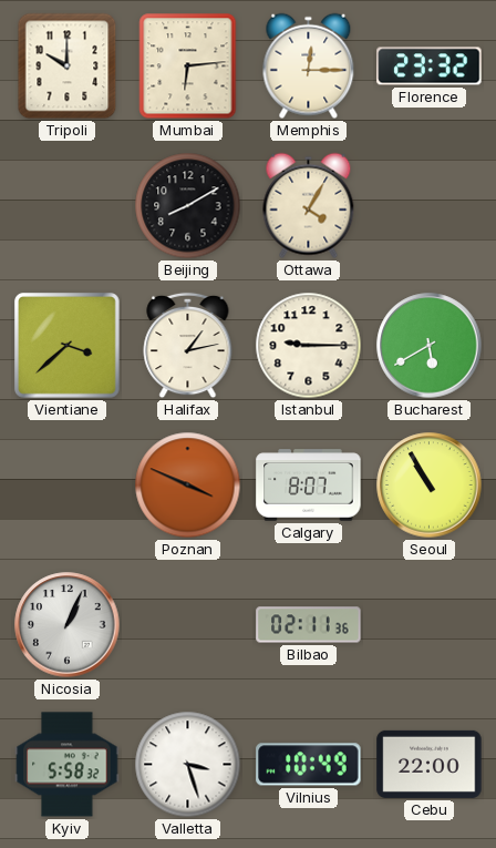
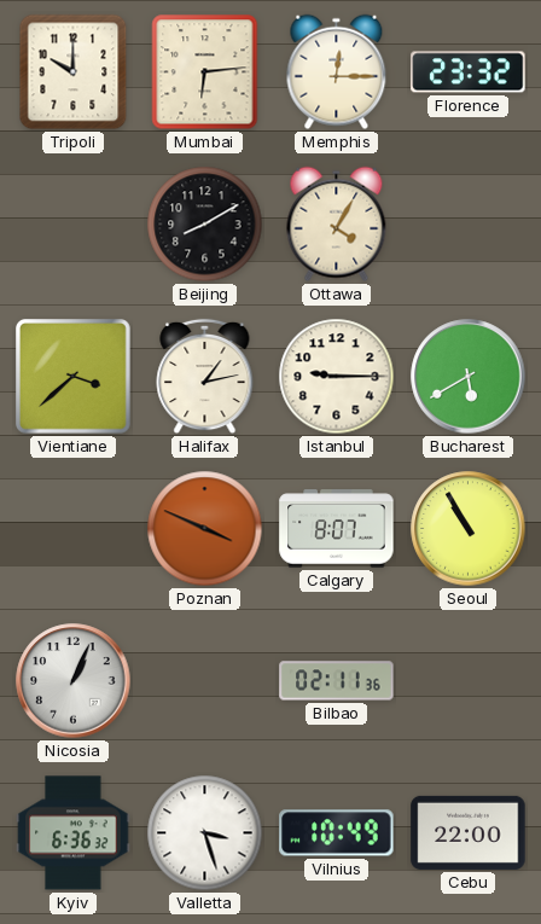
Kyiv: 5:58 -> 6:36 (74, 833)
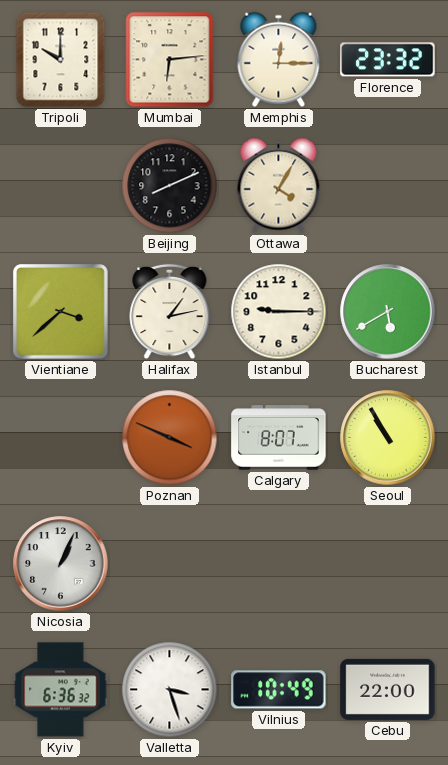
Beijing: 8:10 -> 8:11 (170, 186)
Bilbao: 02:11 -> none (337, 681)
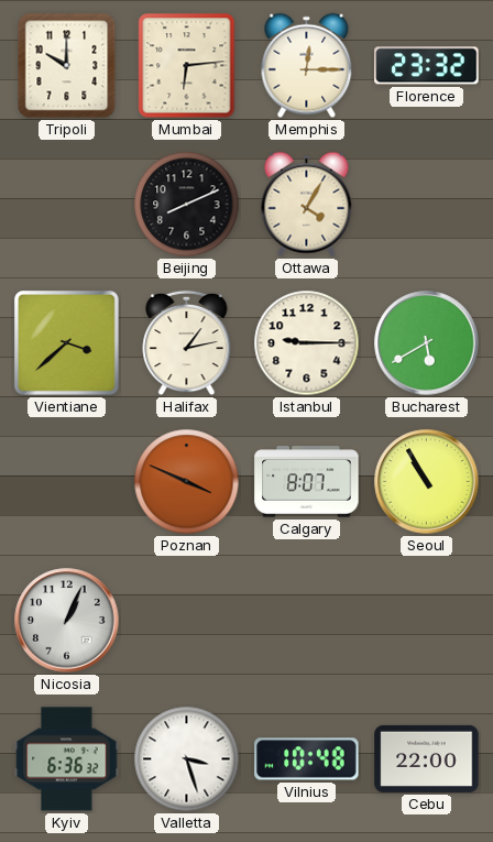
Vilnius: 10:49 -> 10:48 (307, 759)
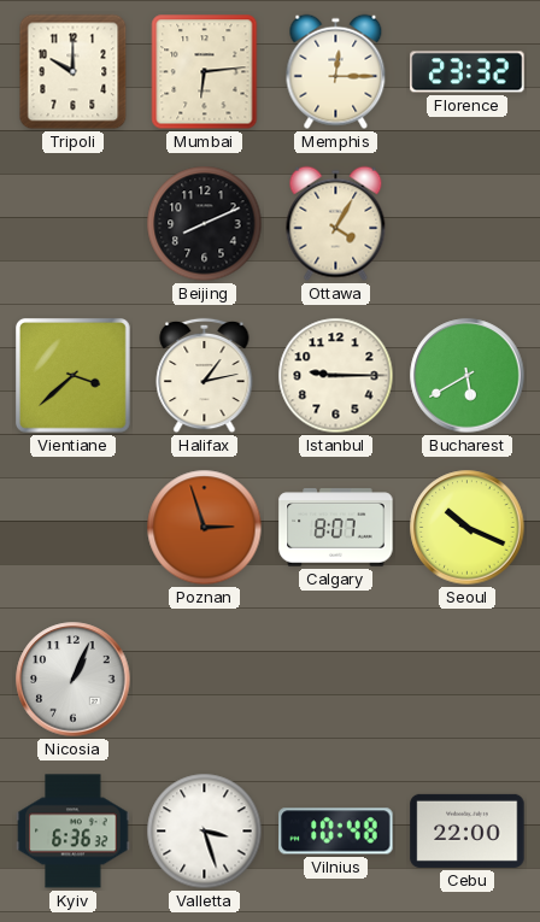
Poznan: 3:49 -> 2:57 (205, 528)
Seoul: 10:55 -> 10:19 (468, 528)
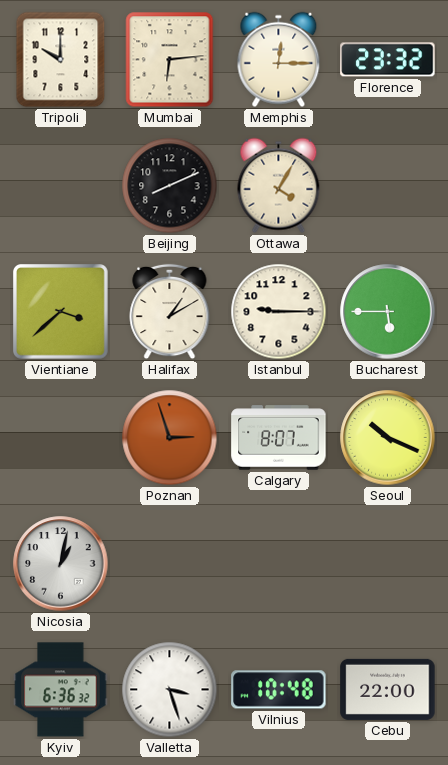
Halifax: 1:13 -> 1:10 (170, 312)
Bucharest: 5:40 -> 5:45 (388, 312)
Nicosia: 1:04 -> 1:02 (61, 564)
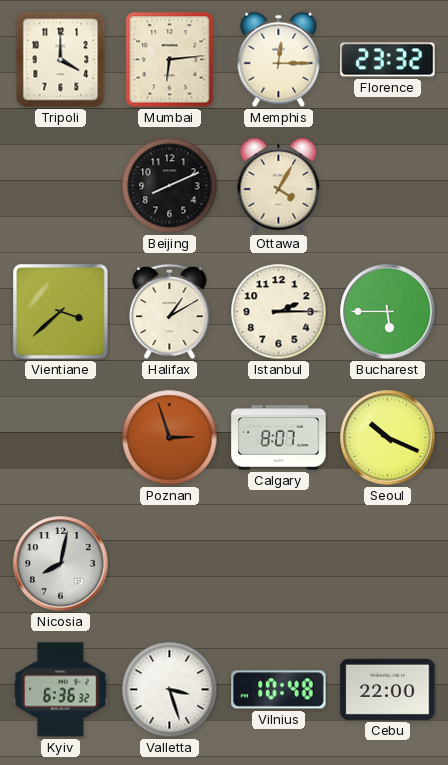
Tripoli: 10:00 -> 4:00 (61, 60)
Istanbul: 9:15 -> 2:15 (279, 312)
Nicosia: 1:02 -> 8:02 (61, 564)
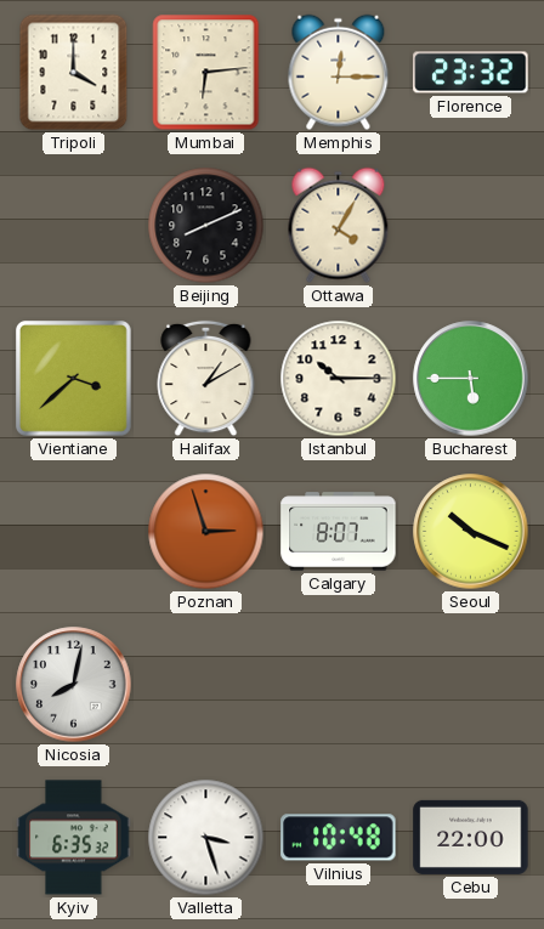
Istanbul: 2:15 -> 10:15 (339, 379)
Kyiv: 6:36 -> 6:35 (74, 838)
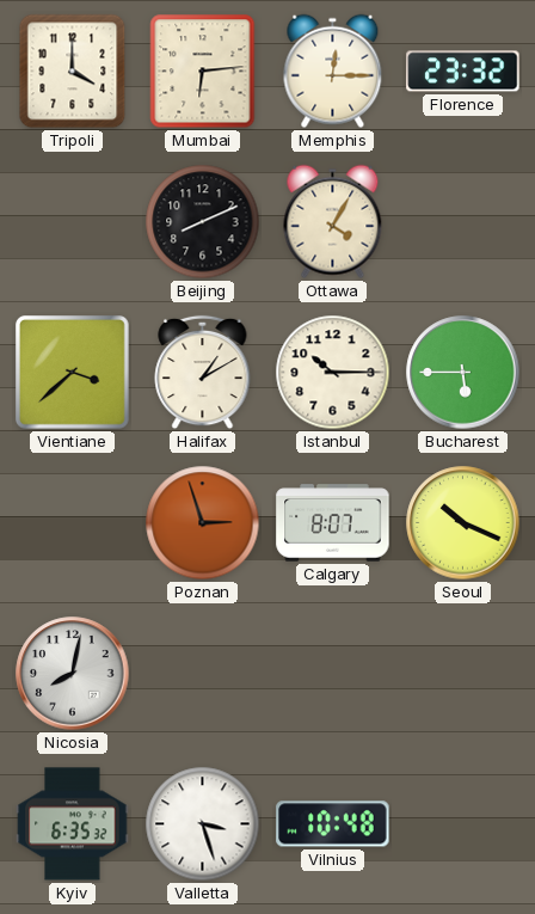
Cebu: 22:00 -> none (471, 837)
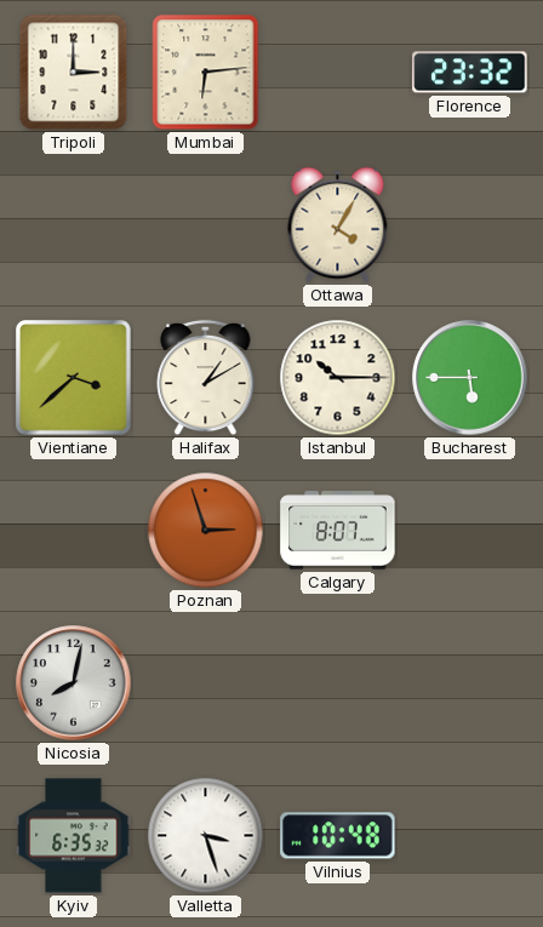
Tripoli: 4:00 -> 3:00 (74, 73)
Memphis: 12:15 -> none (333, 72)
Beijing: 8:11 -> none (203, 222)
Seoul: 10:19 -> none (463, 523)
